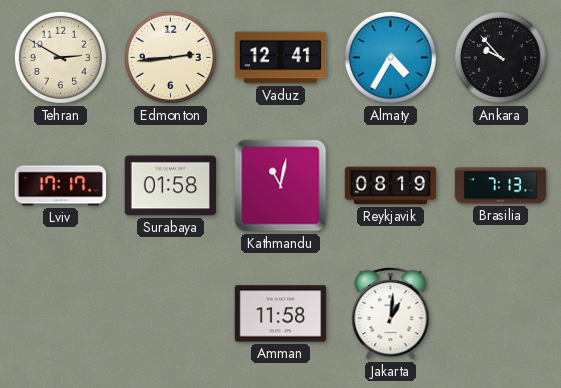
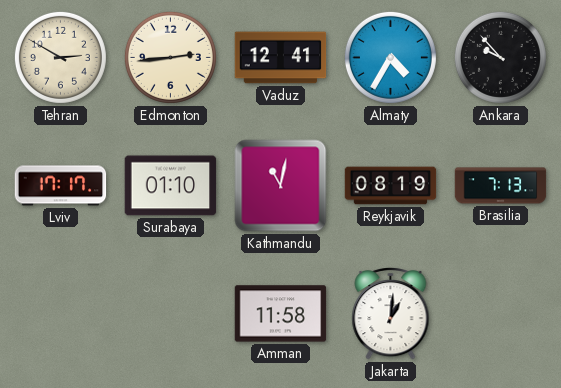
Surabaya: 01:58 -> 01:10 (171, 186)
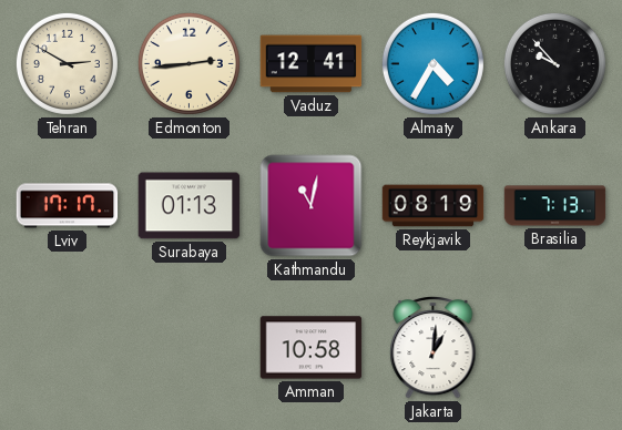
Surabaya: 01:10 -> 01:13 (190, 206)
Amman: 11:58 -> 10:58 (312, 348)
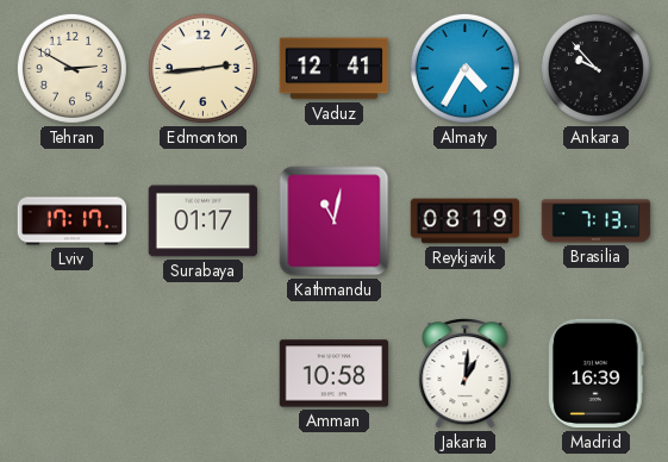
Surabaya: 01:13 -> 01:17 (204, 221)
Madrid: none -> 16:39 (597, 374)
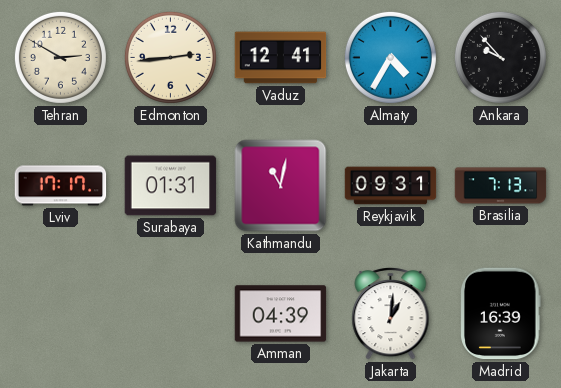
Surabaya: 01:17 -> 01:31 (171, 186)
Reykjavik: 08:19 -> 09:31 (391, 186)
Amman: 10:58 -> 04:39 (281, 314)
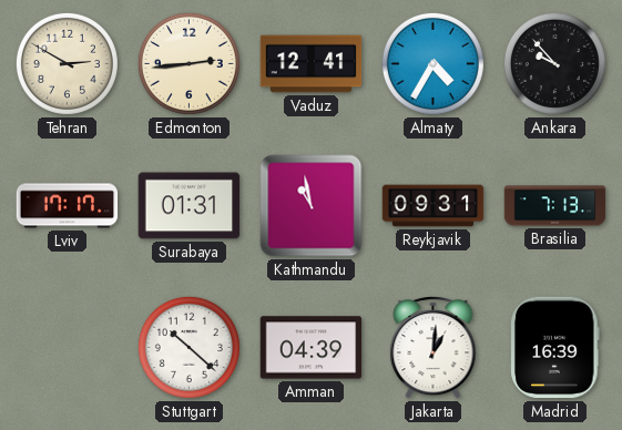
Kathmandu: 11:02 -> 10:58 (312, 206)
Stuttgart: none -> 10:22 (188, 347)
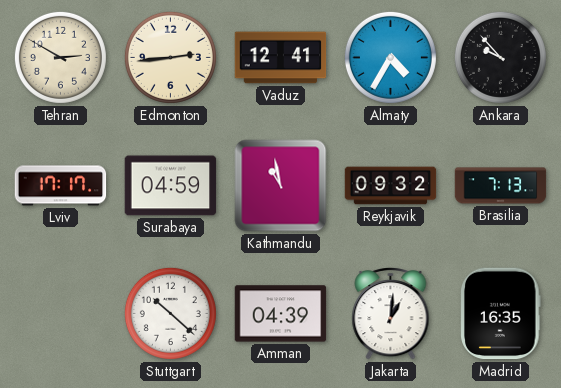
Surabaya: 01:31 -> 04:59 (171, 186)
Reykjavik: 09:31 -> 09:32 (391, 186)
Madrid: 16:39 -> 16:35 (501, 314)
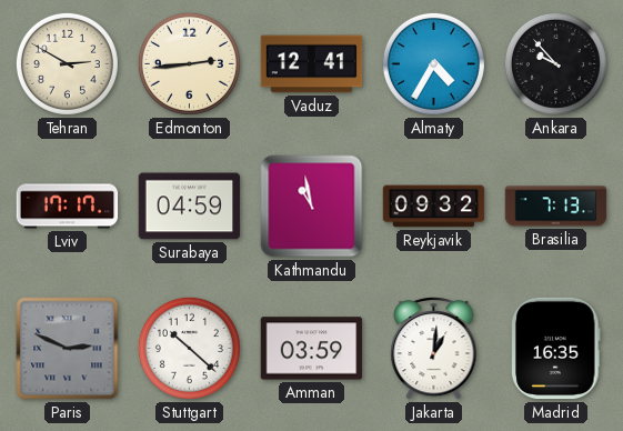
Paris: none -> 2:49 (68, 349)
Amman: 04:39 -> 03:59 (312, 349)
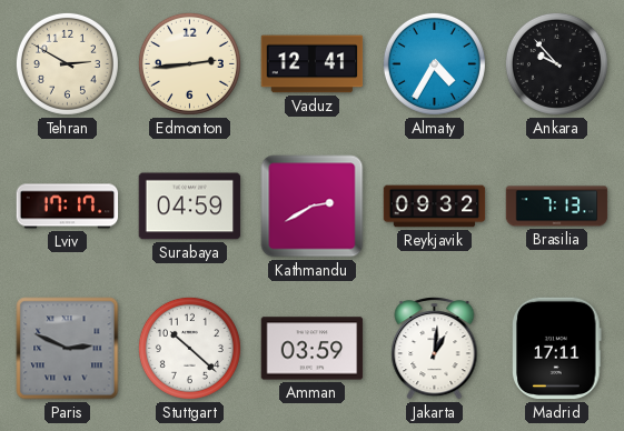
Kathmandu: 10:58 -> 2:40 (313, 207)
Madrid: 16:35 -> 17:11 (557, 349)
